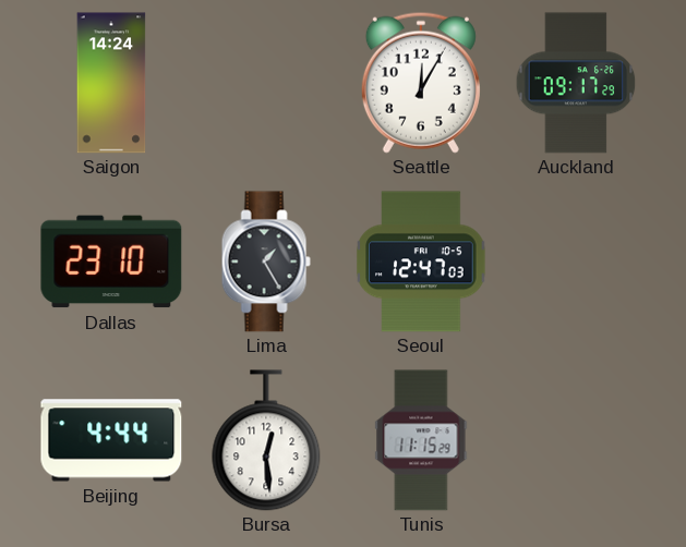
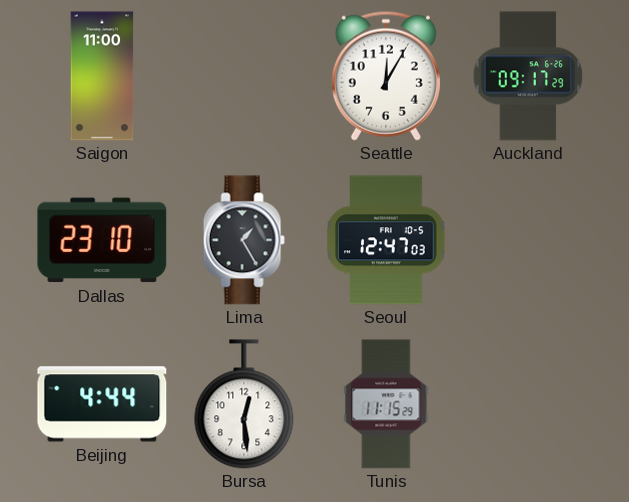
Saigon: 14:24 -> 11:00 (102, 76)
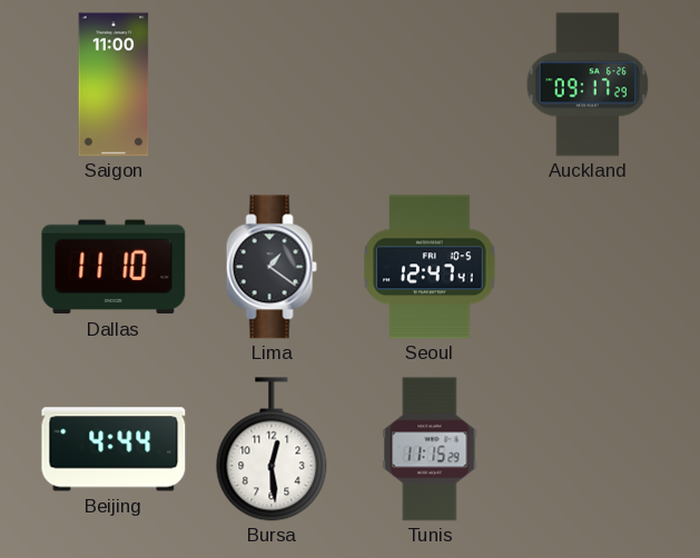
Seattle: 12:05 -> none (386, 76)
Dallas: 23:10 -> 11:10 (114, 267)
Lima: 1:25 -> 1:21 (272, 267)
Seoul: 12:47:03 -> 12:47:41 (430, 267)
